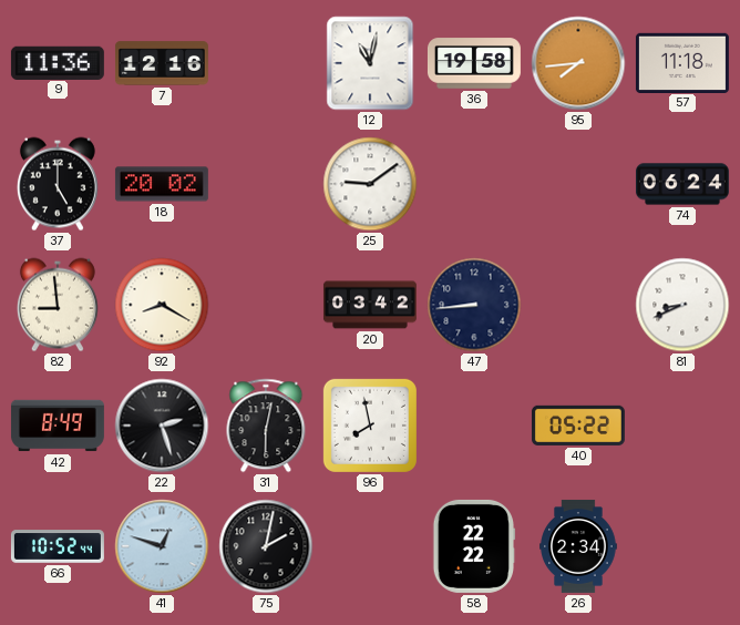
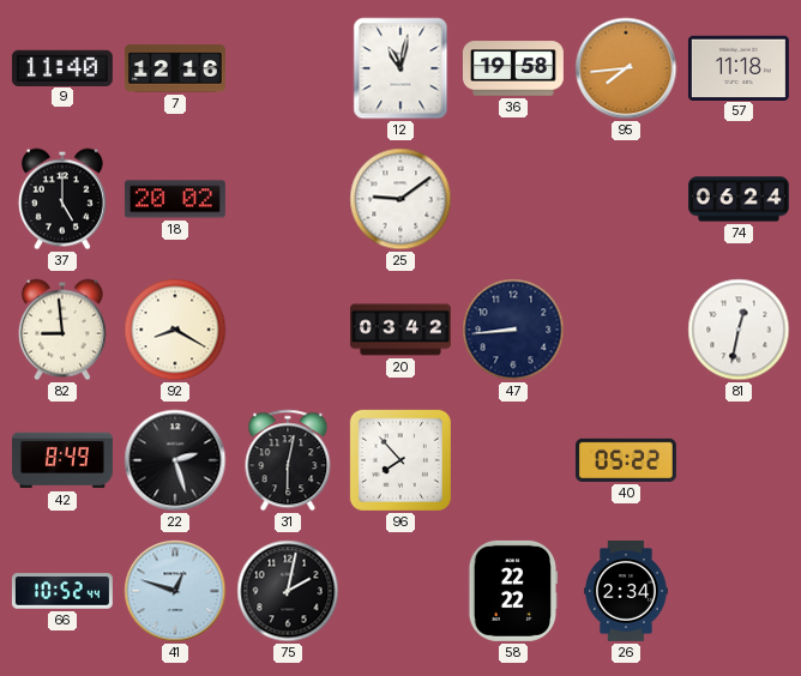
9: 11:36 -> 11:40 (62, 67)
81: 8:41 -> 12:32 (739, 330)
96: 7:58 -> 7:53 (401, 460)
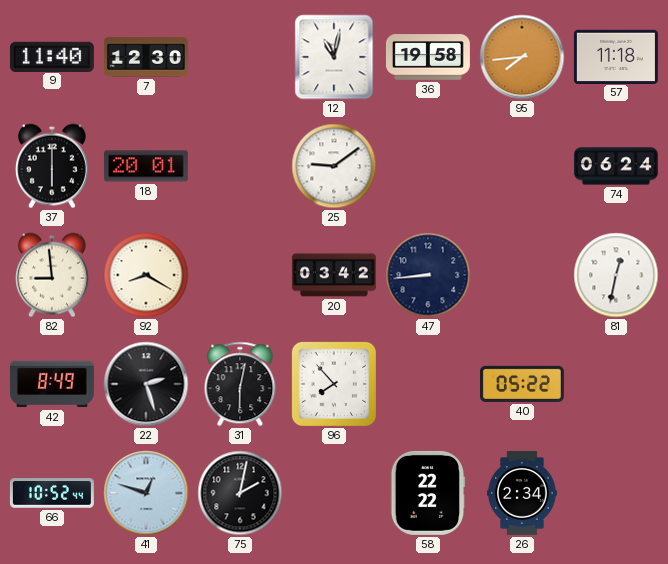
7: 12:16 -> 12:30 (146, 57)
37: 5:00 -> 6:00 (52, 166)
18: 20:02 -> 20:01 (146, 166)
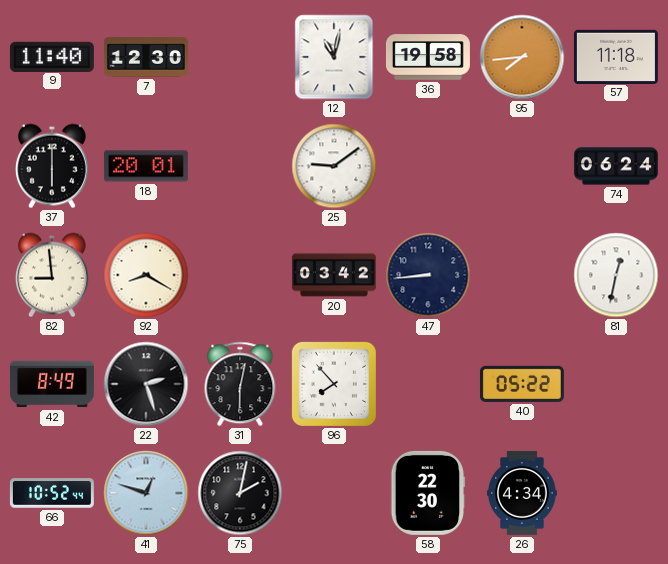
58: 22:22 -> 22:30 (428, 493)
26: 2:34 -> 4:34 (522, 493)
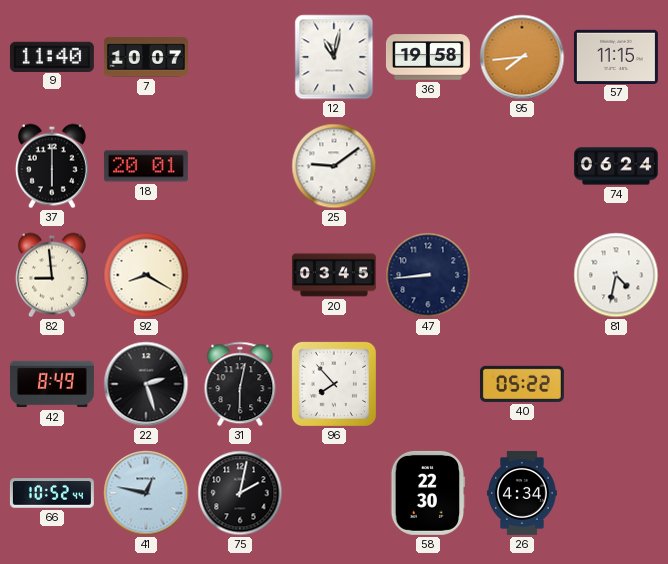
7: 12:30 -> 10:07 (146, 57)
57: 11:18 -> 11:15 (616, 56)
20: 03:42 -> 03:45 (334, 275)
81: 12:32 -> 4:32 (616, 275)
41: 12:48 -> 12:47 (146, 493)
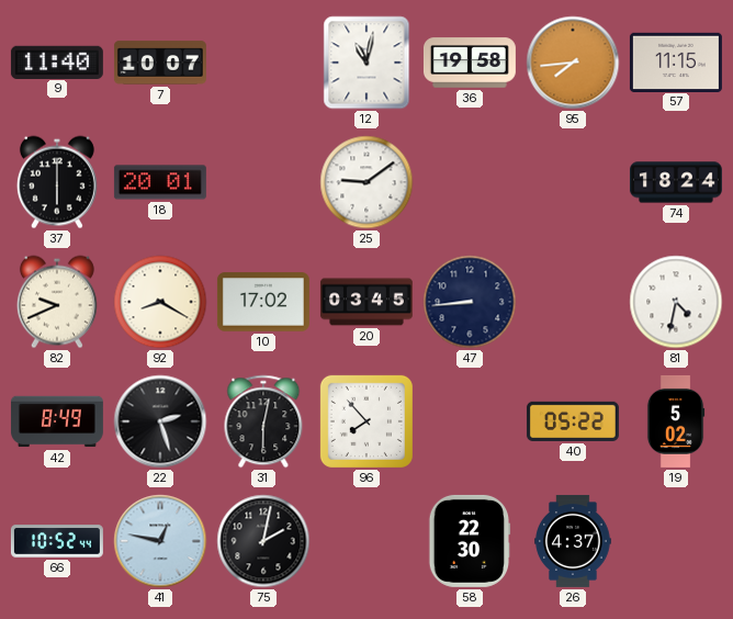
74: 06:24 -> 18:24 (676, 182)
82: 8:59 -> 9:41 (57, 302)
10: none -> 17:02 (263, 302)
19: none -> 5:02 (676, 421)
26: 4:34 -> 4:37 (573, 541)
